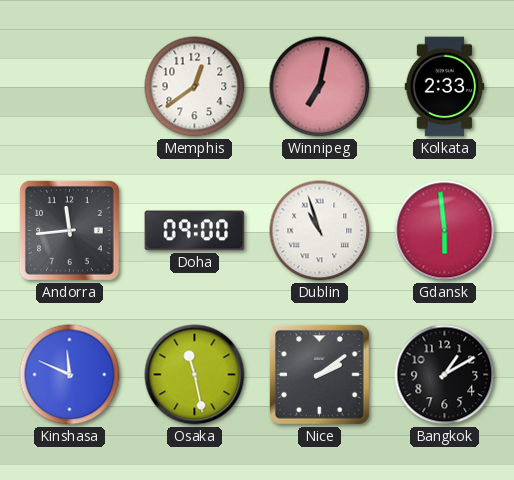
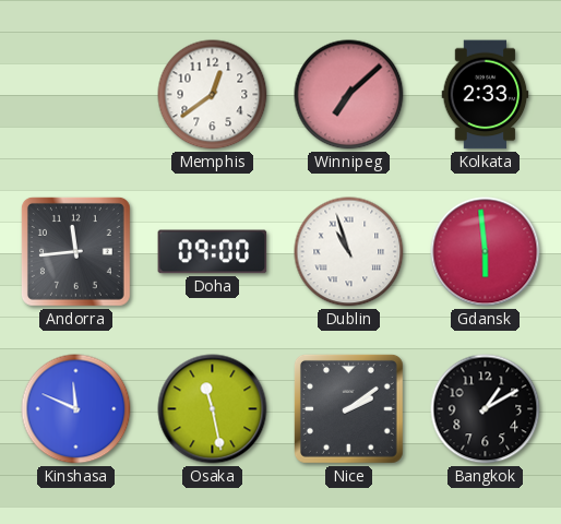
Winnipeg: 7:02 -> 7:08 (349, 95)
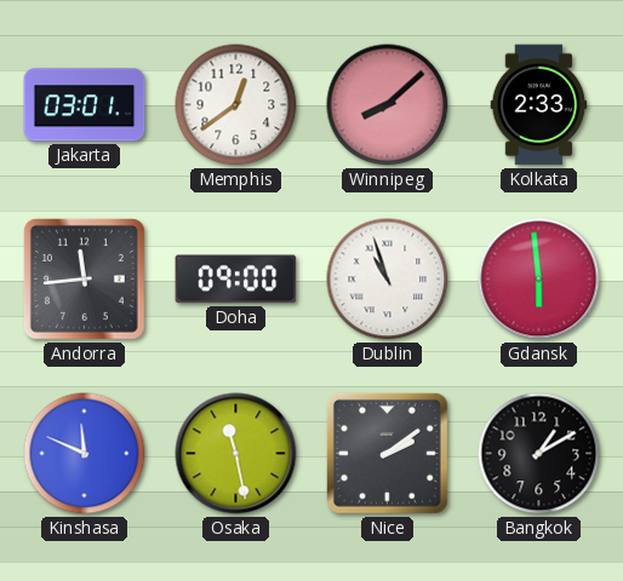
Jakarta: none -> 03:01 (85, 105)
Winnipeg: 7:08 -> 8:08 (388, 105)
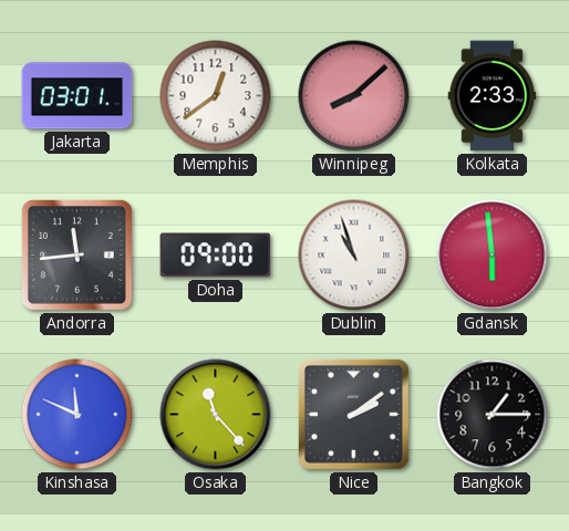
Osaka: 11:28 -> 11:23 (216, 415)
Bangkok: 1:10 -> 1:15 (493, 415)
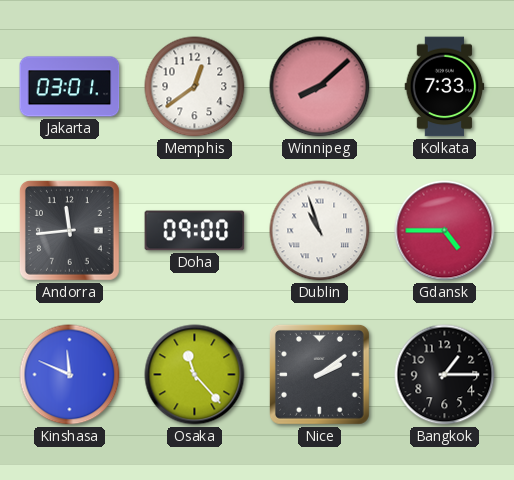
Kolkata: 2:33 -> 7:33 (445, 87)
Gdansk: 5:59 -> 4:45 (445, 231)
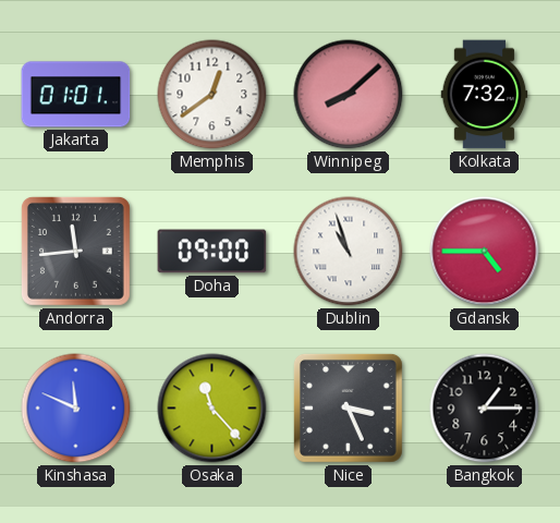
Jakarta: 03:01 -> 01:01 (76, 95)
Kolkata: 7:33 -> 7:32 (485, 95)
Nice: 2:09 -> 3:26 (348, 408)
